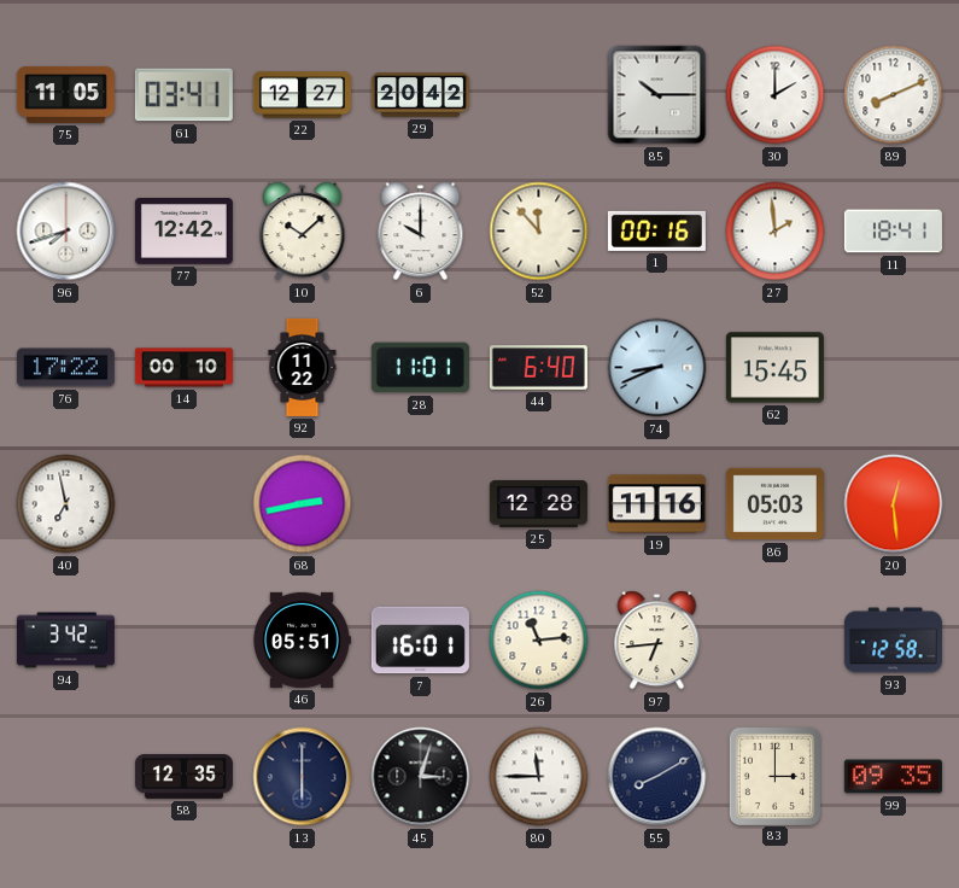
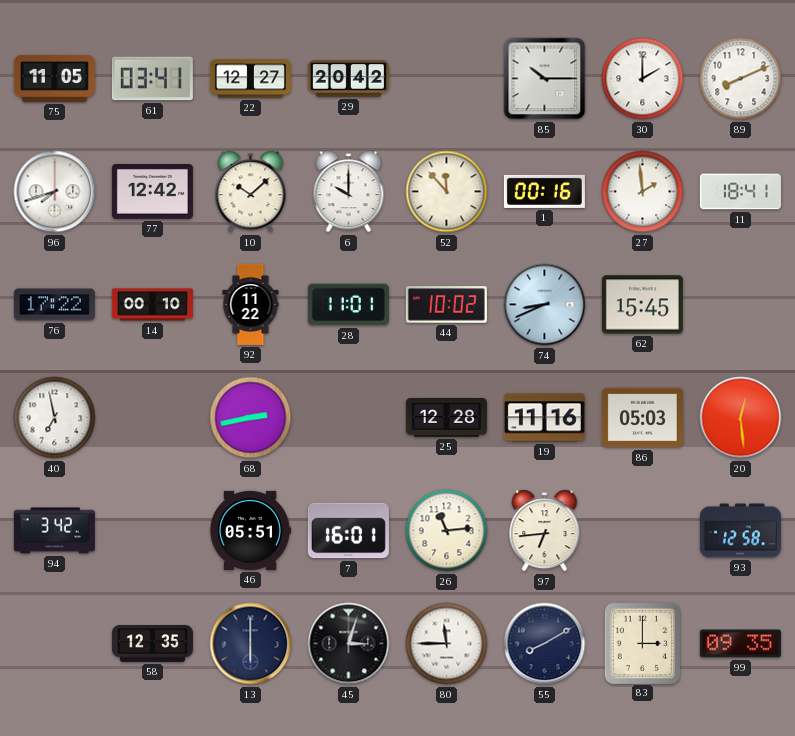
44: 6:40 -> 10:02 (446, 305)
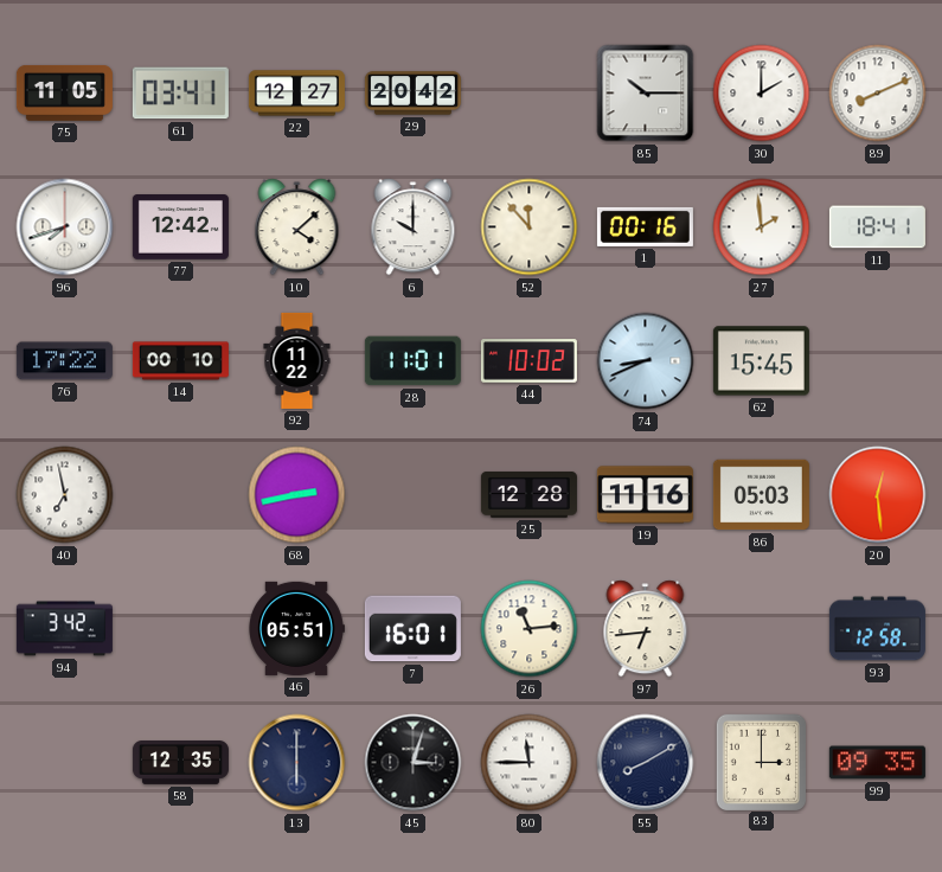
10: 10:08 -> 4:08 (297, 227)
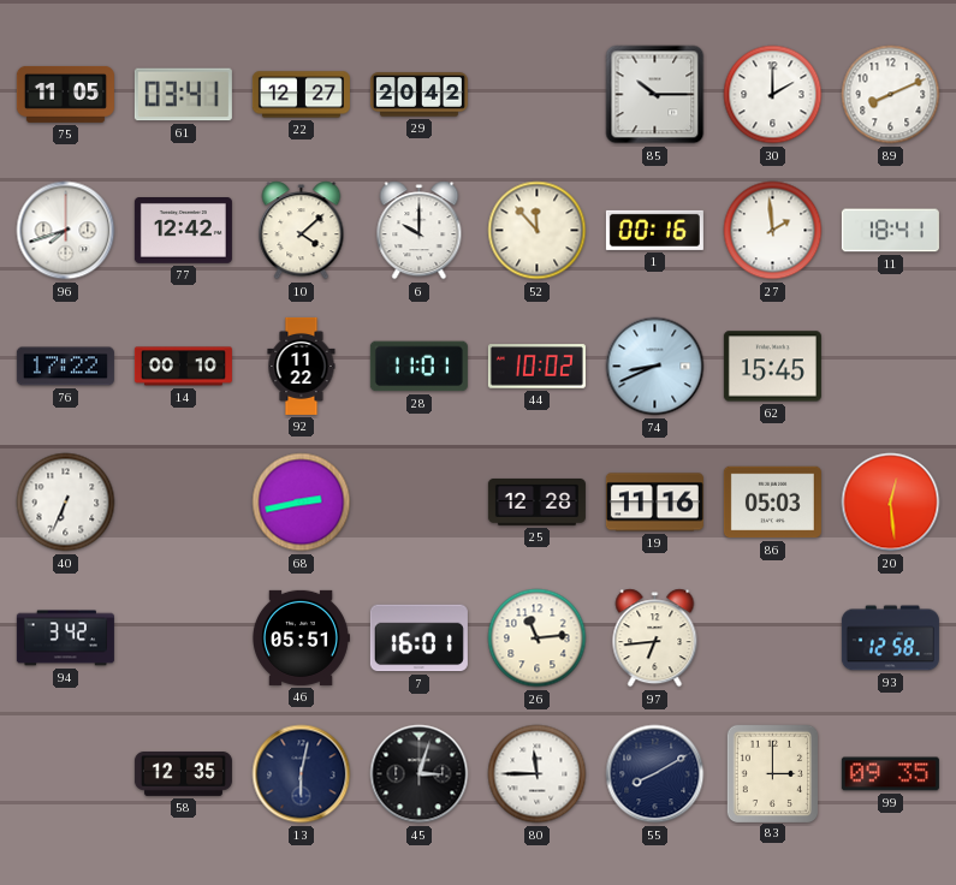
40: 6:58 -> 6:34 (66, 503)
13: 6:00 -> 6:02 (302, 774)
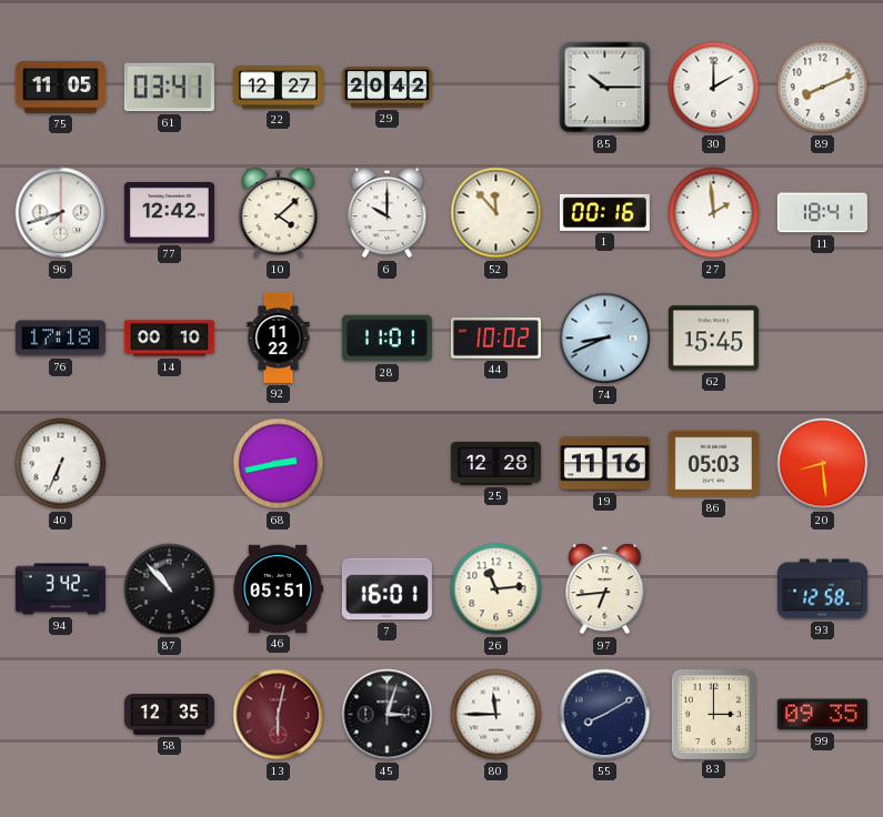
76: 17:22 -> 17:18 (60, 339)
20: 12:29 -> 8:29 (823, 464)
87: none -> 10:53 (170, 589)
13 dial: navy -> burgundy (279, 715)
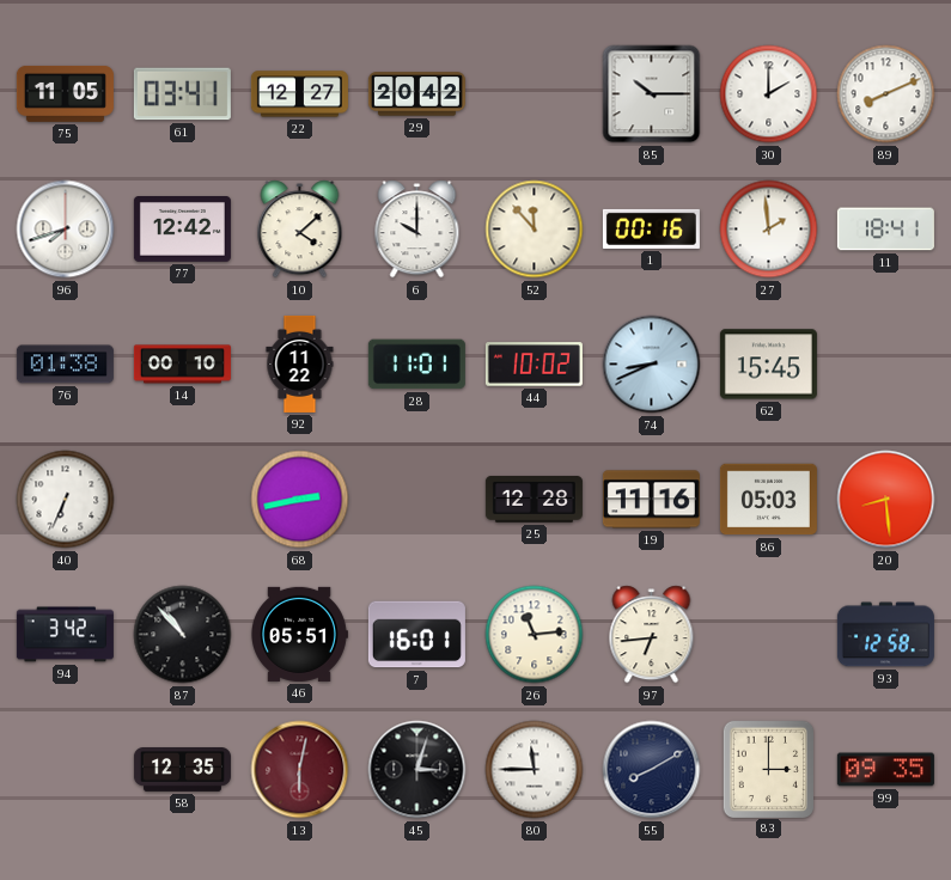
76: 17:18 -> 01:38 (65, 365)
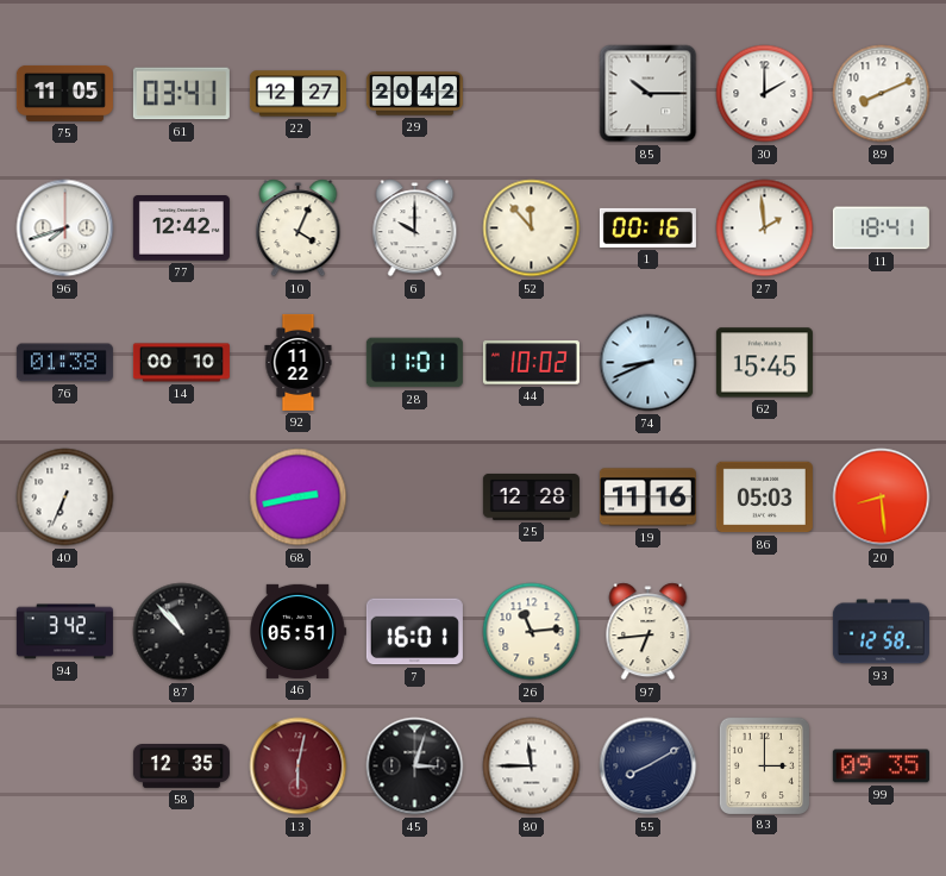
10: 4:08 -> 4:04 (299, 229)
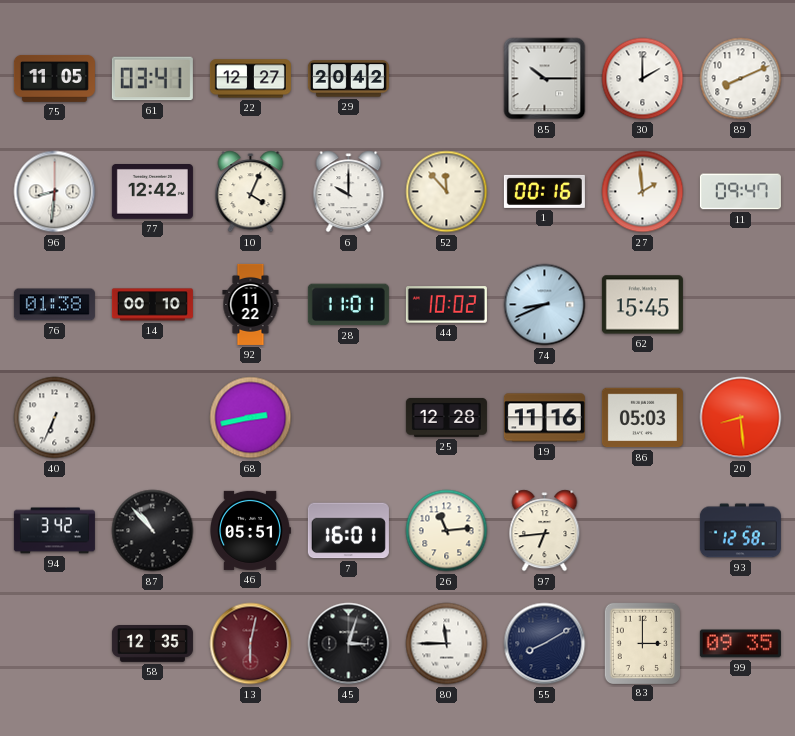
96: 7:42 -> 8:31 (55, 192)
11: 18:41 -> 09:47 (740, 192)
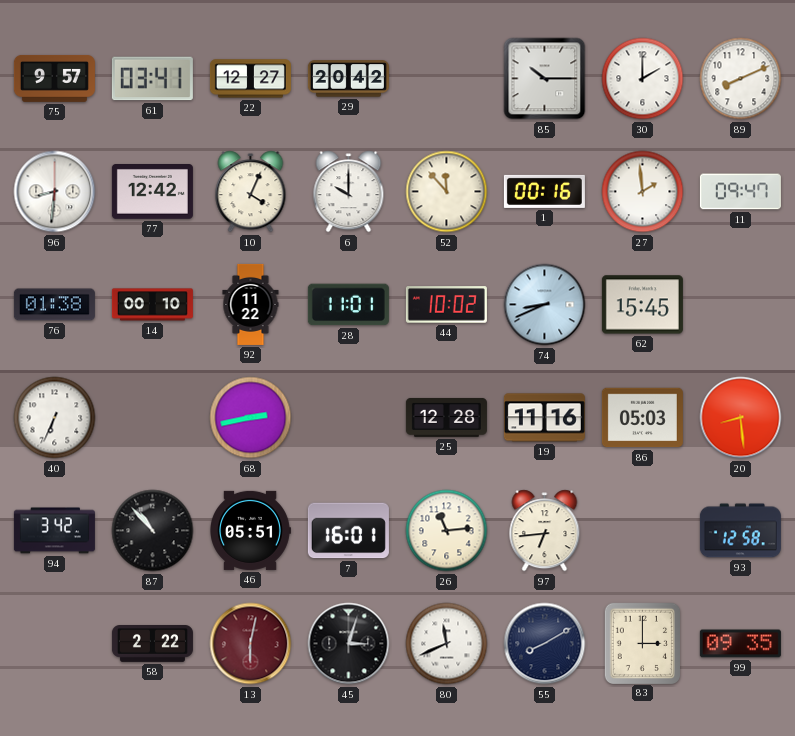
75: 11:05 -> 9:57 (54, 78)
58: 12:35 -> 2:22 (152, 644)
80: 11:45 -> 11:41 (447, 644)
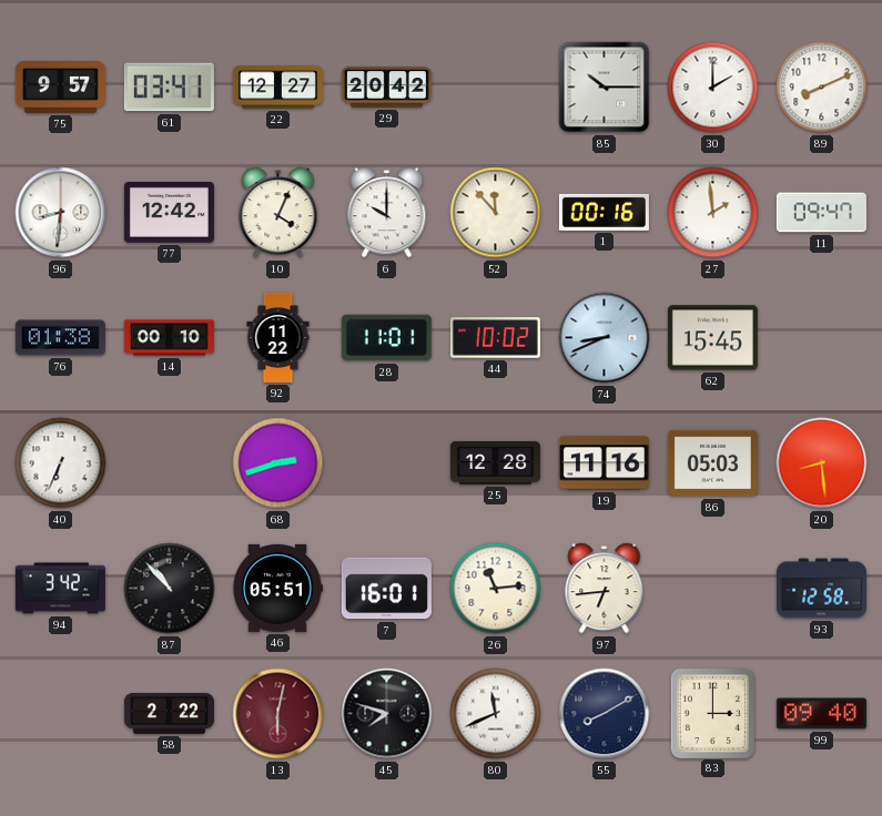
68: 2:43 -> 2:42 (278, 463)
45: 3:03 -> 7:48 (387, 714)
99: 09:35 -> 09:40 (821, 714)
